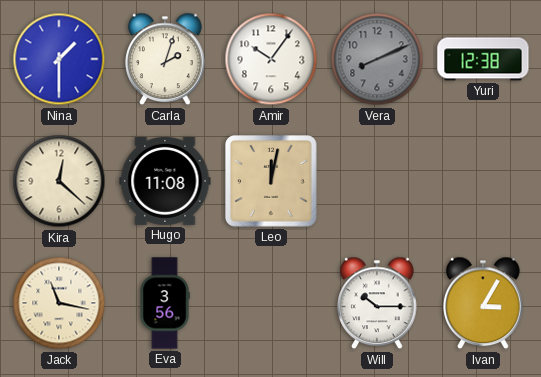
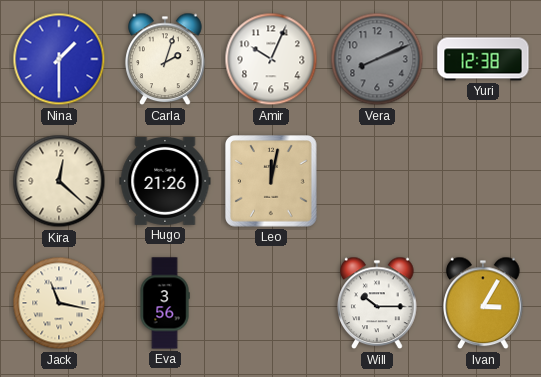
Amir: 10:06 -> 10:04 (271, 59)
Hugo: 11:08 -> 21:26 (165, 181)
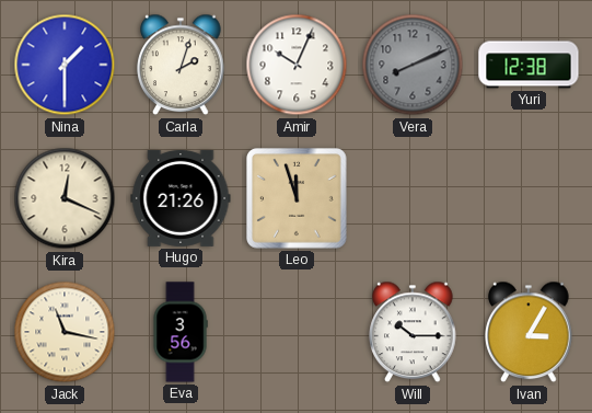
Kira: 12:22 -> 12:19 (65, 198)
Leo: 12:02 -> 11:57 (298, 199)
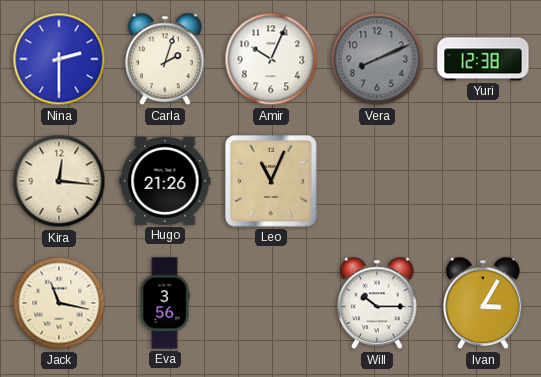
Nina: 1:30 -> 2:30 (59, 59)
Kira: 12:19 -> 12:16 (59, 181)
Leo: 11:57 -> 11:04 (272, 182)
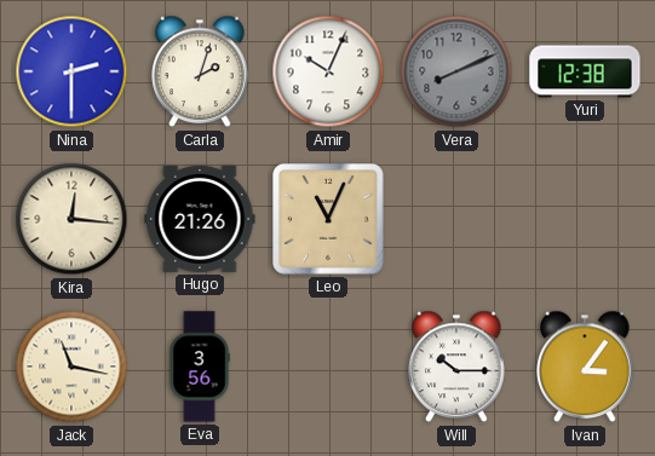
Ivan: 3:05 -> 3:06 (585, 366)
